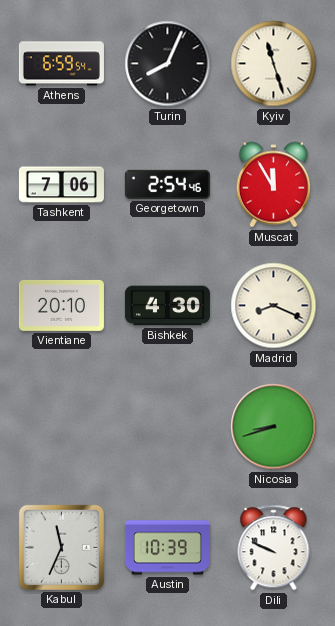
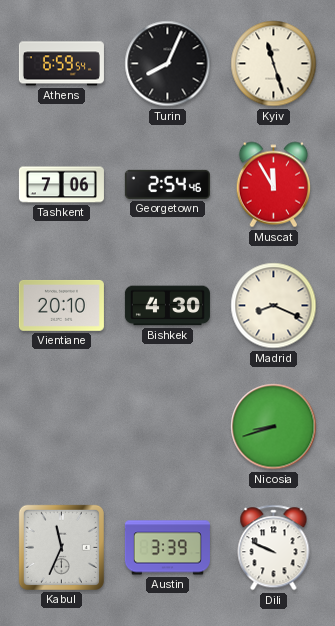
Austin: 10:39 -> 3:39 (167, 548)
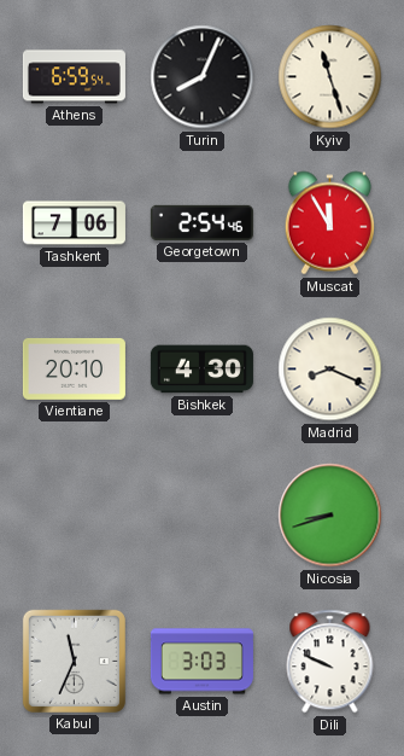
Austin: 3:39 -> 3:03 (201, 662)
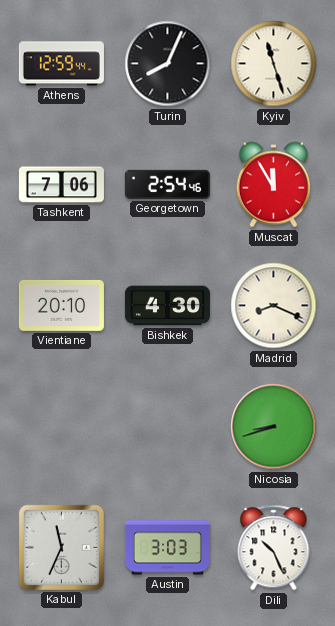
Athens: 6:59 -> 12:59 (61, 64)
Dili: 9:49 -> 10:26 (274, 548)
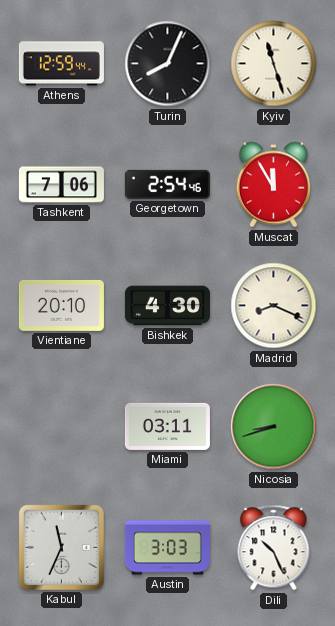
Miami: none -> 03:11 (167, 426)
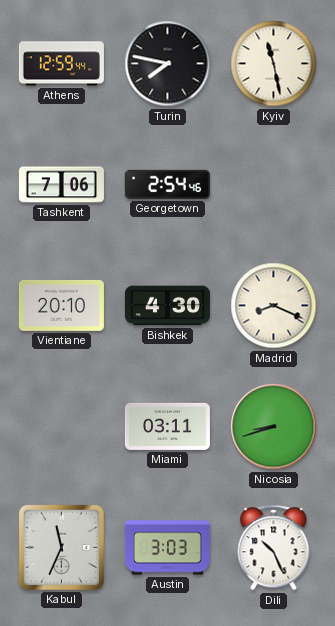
Turin: 8:04 -> 7:47 (168, 64)
Kyiv: 11:27 -> 11:28 (274, 64)
Muscat: 11:55 -> none (273, 185)
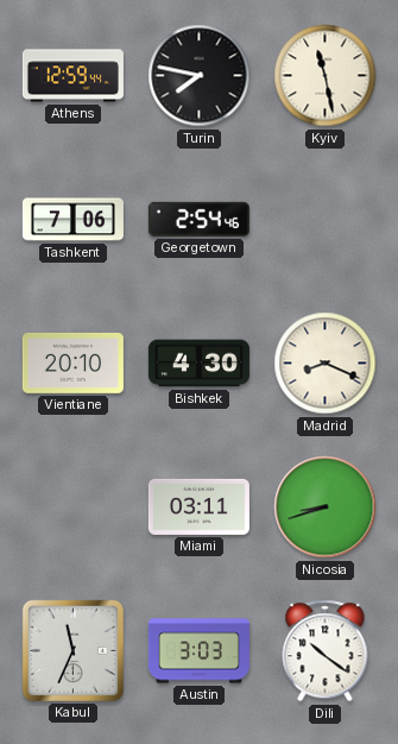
Dili: 10:26 -> 10:21 (326, 651)
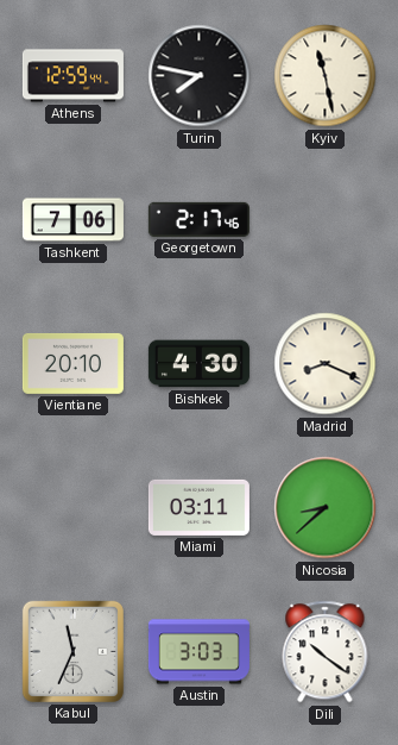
Georgetown: 2:54 -> 2:17 (198, 219)
Nicosia: 8:42 -> 8:38 (326, 508)
